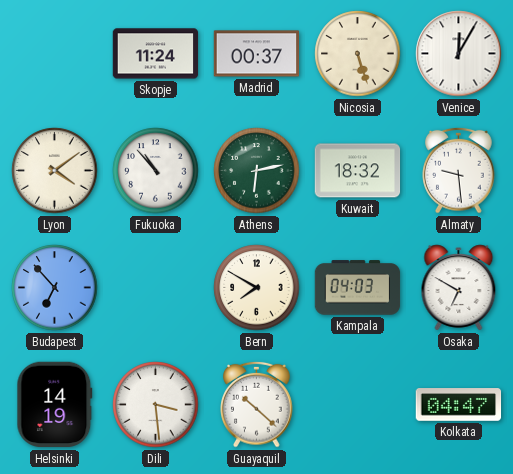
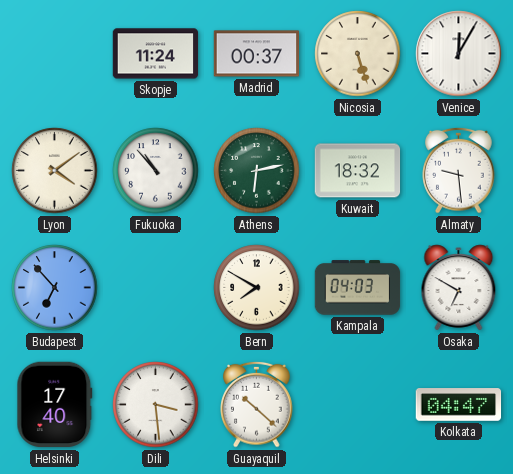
Helsinki: 14:19 -> 17:40 (55, 405)
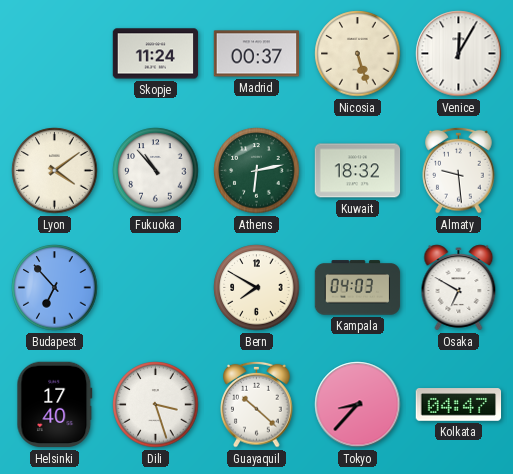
Dili: 3:29 -> 3:27 (156, 405)
Tokyo: none -> 8:37 (358, 405)
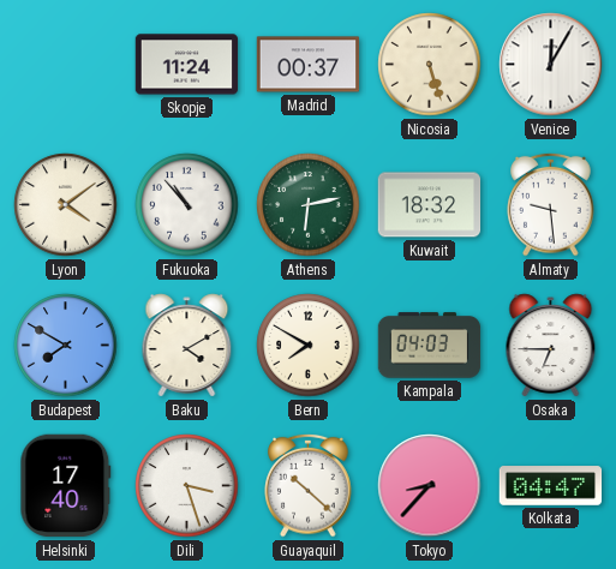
Budapest: 6:53 -> 7:50 (66, 346)
Baku: none -> 4:10 (187, 346)
Osaka: 6:50 -> 6:45 (551, 346)
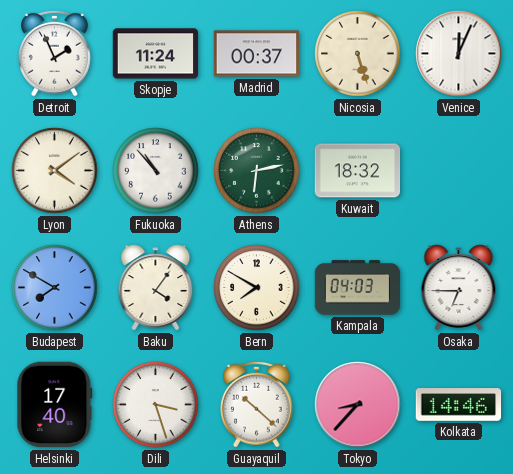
Detroit: none -> 1:56 (55, 53)
Venice: 12:05 -> 12:04 (459, 54)
Almaty: 9:29 -> none (551, 204)
Baku: 4:10 -> 4:06 (156, 288)
Kolkata: 04:47 -> 14:46 (459, 405)
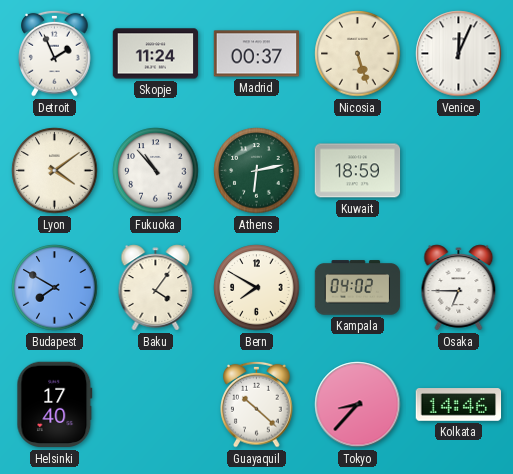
Kuwait: 18:32 -> 18:59 (358, 171)
Kampala: 04:03 -> 04:02 (358, 288)
Dili: 3:27 -> none (156, 405)
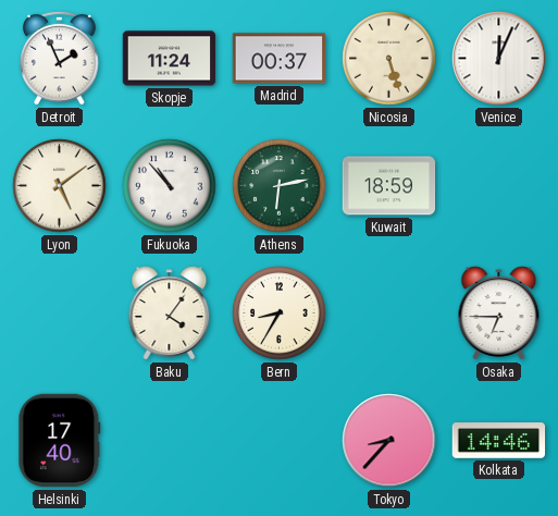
Lyon: 4:09 -> 5:09 (60, 186)
Budapest: 7:50 -> none (55, 288)
Bern: 7:50 -> 8:35 (280, 314)
Kampala: 04:02 -> none (358, 288)
Guayaquil: 10:22 -> none (257, 404)
